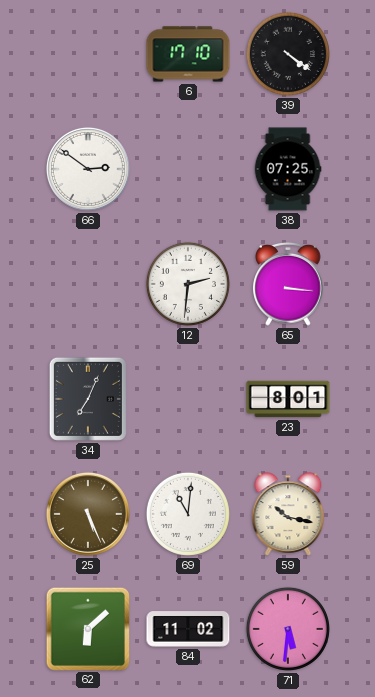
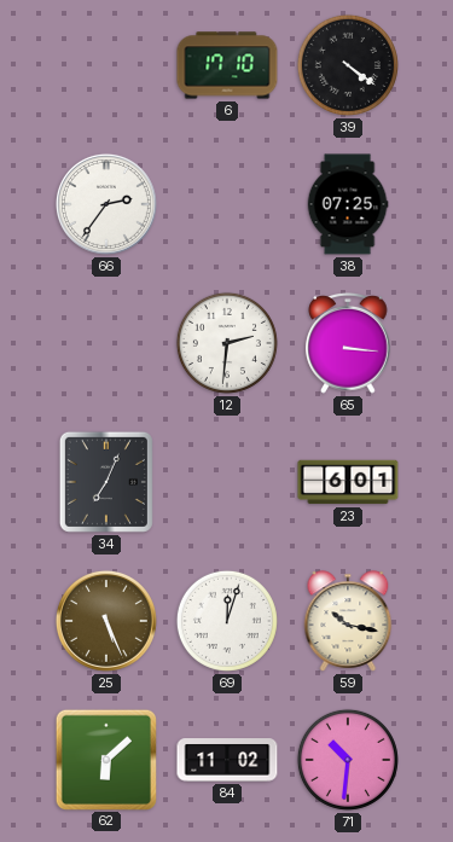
66: 2:51 -> 2:36 (106, 204)
23: 8:01 -> 6:01 (348, 482)
69: 11:01 -> 12:03 (227, 621)
71: 5:31 -> 10:31 (348, 760)
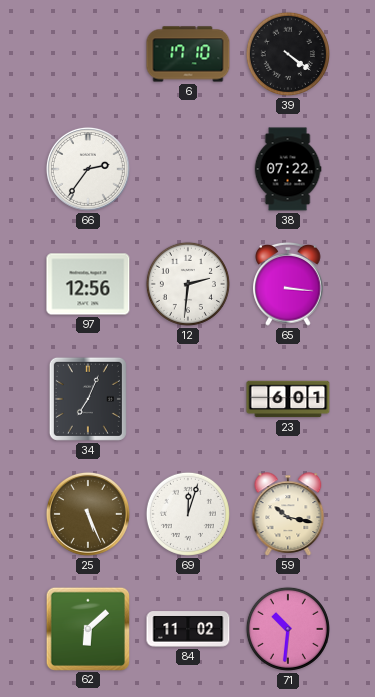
38: 07:25 -> 07:22 (288, 169)
97: none -> 12:56 (88, 284)
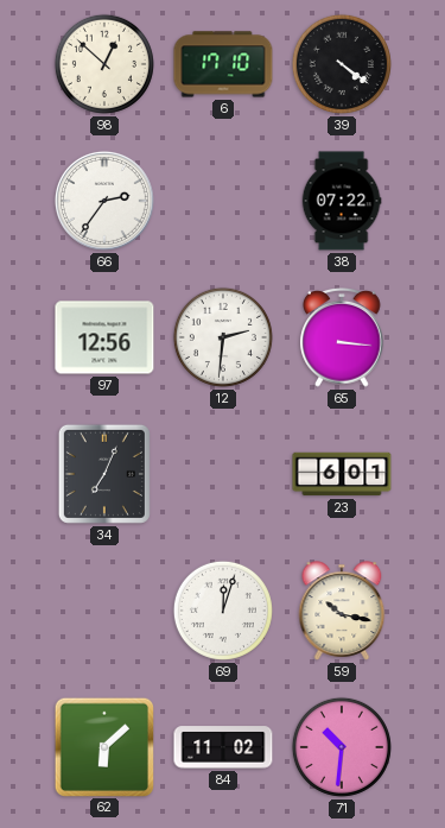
98: none -> 12:52 (104, 64)
25: 5:26 -> none (88, 514)
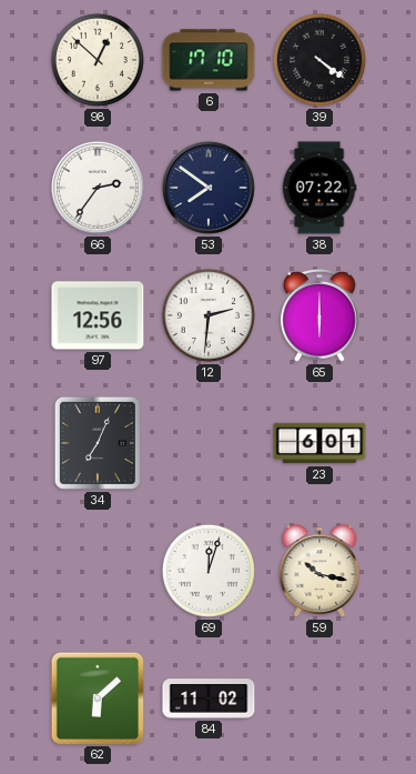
53: none -> 7:51 (209, 188)
65: 3:16 -> 6:00 (319, 316)
71: 10:31 -> none (342, 747)
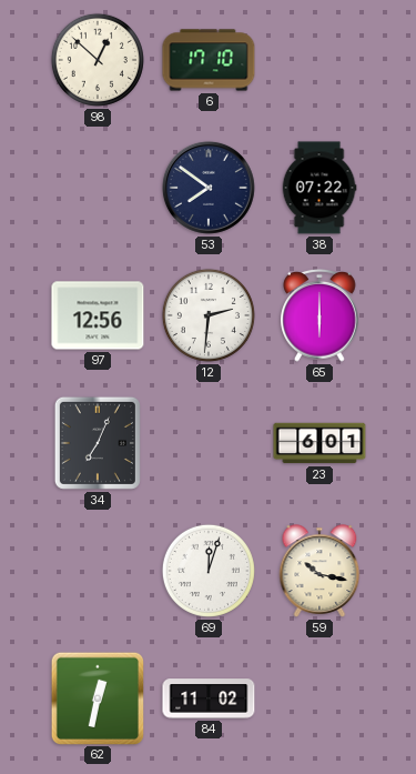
39: 4:21 -> none (319, 60)
66: 2:36 -> none (98, 188)
62: 6:08 -> 12:32 (97, 697)
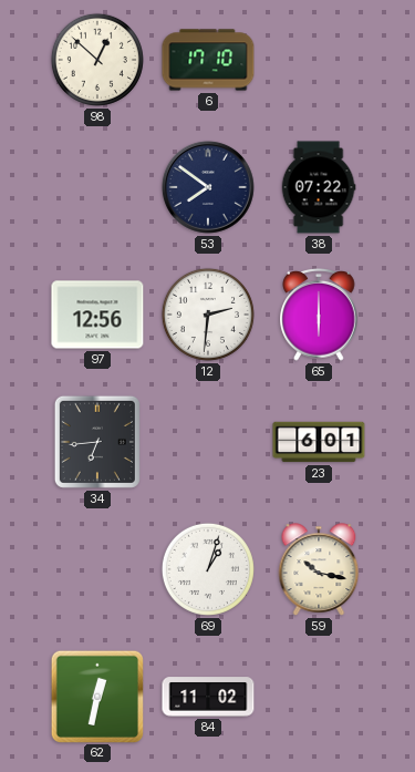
34: 7:04 -> 6:44 (97, 442)
69: 12:03 -> 1:03 (208, 569)
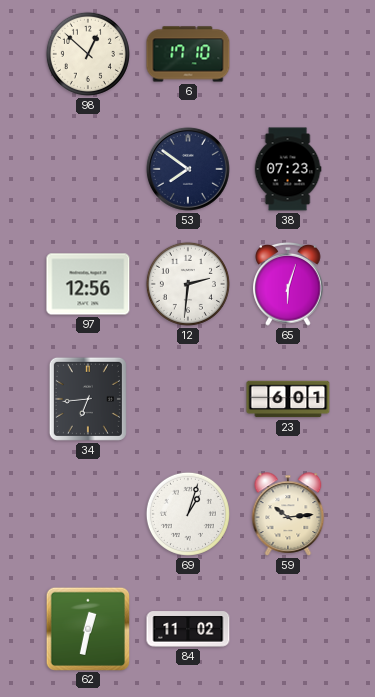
38: 07:22 -> 07:23 (288, 169)
65: 6:00 -> 6:03 (288, 285)
59: 10:17 -> 10:14 (288, 514)
